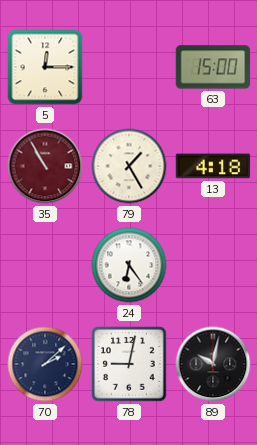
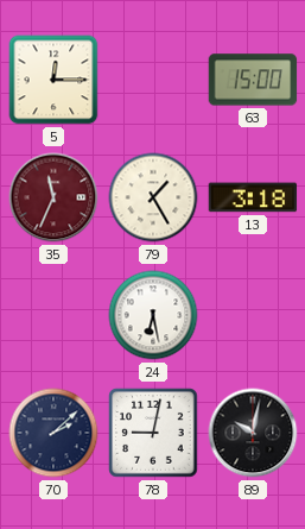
35: 10:55 -> 11:34 (53, 197)
13: 4:18 -> 3:18 (253, 197)
24: 6:24 -> 6:28 (153, 315)
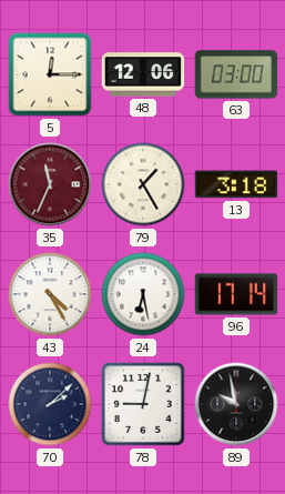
48: none -> 12:06 (143, 74)
63: 15:00 -> 03:00 (236, 74)
43: none -> 4:25 (50, 294)
96: none -> 17:14 (236, 294)
89: 10:02 -> 9:58 (236, 404)
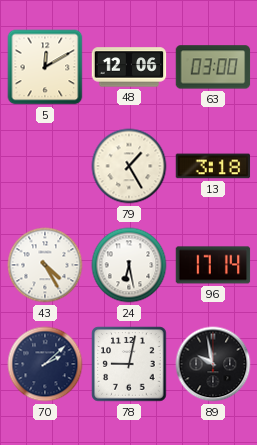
5: 12:15 -> 12:10 (45, 67)
35: 11:34 -> none (50, 184)
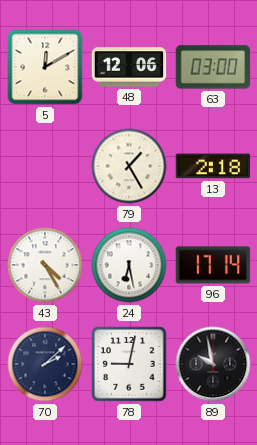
13: 3:18 -> 2:18 (213, 166)
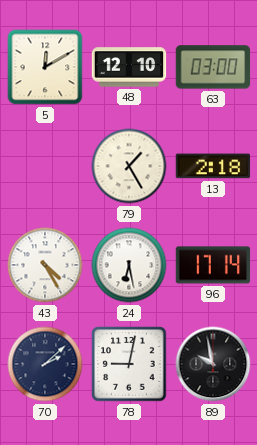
48: 12:06 -> 12:10 (129, 67)
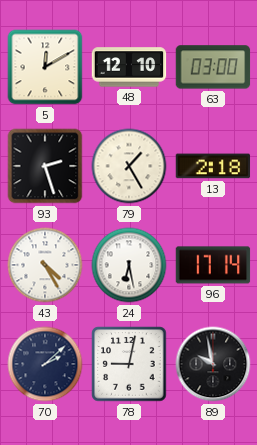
93: none -> 2:27 (45, 166)
